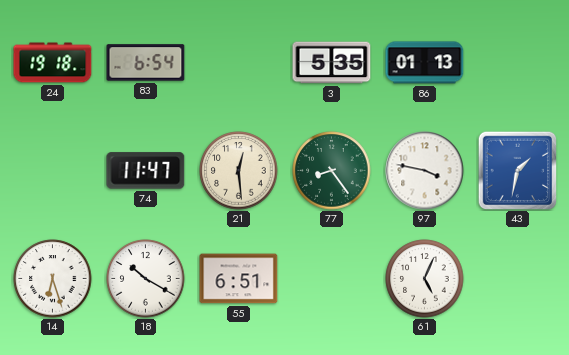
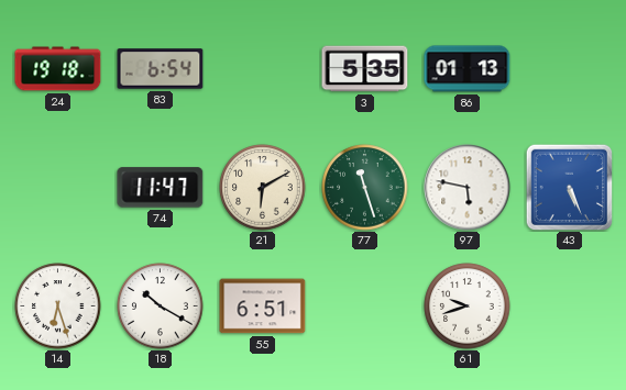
21: 12:29 -> 6:10 (263, 188)
77: 8:24 -> 11:27 (365, 188)
97: 3:47 -> 5:47 (468, 188)
43: 1:32 -> 5:26 (569, 187)
61: 5:04 -> 9:42 (468, 307)
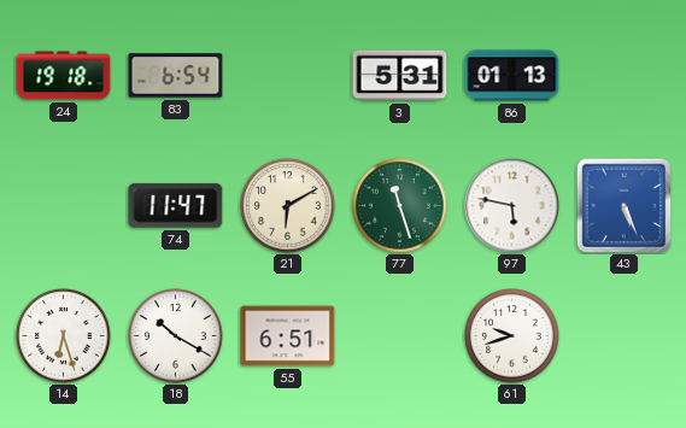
3: 5:35 -> 5:31 (400, 76)
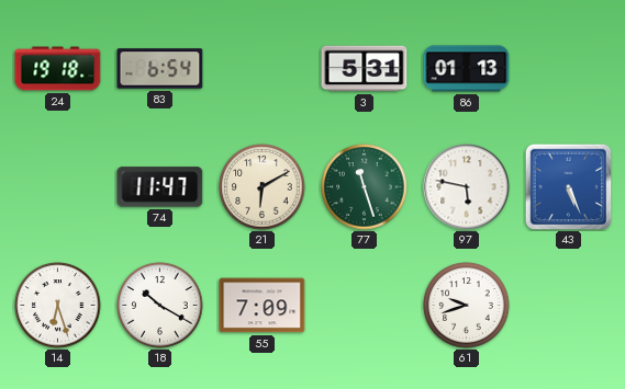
55: 6:51 -> 7:09 (263, 306)
